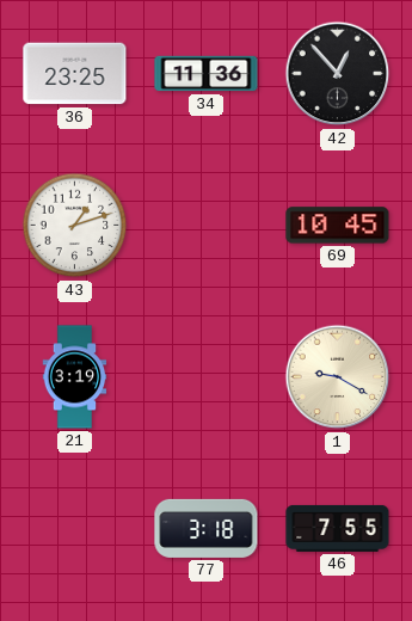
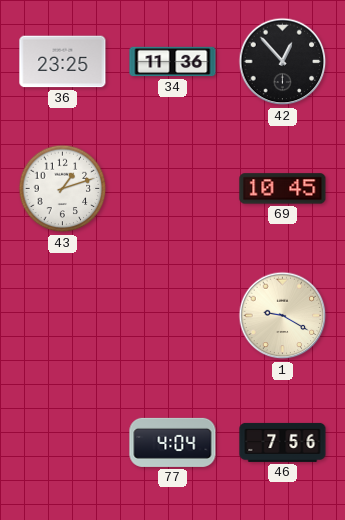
21: 3:19 -> none (75, 377)
77: 3:18 -> 4:04 (173, 442)
46: 7:55 -> 7:56 (283, 442)
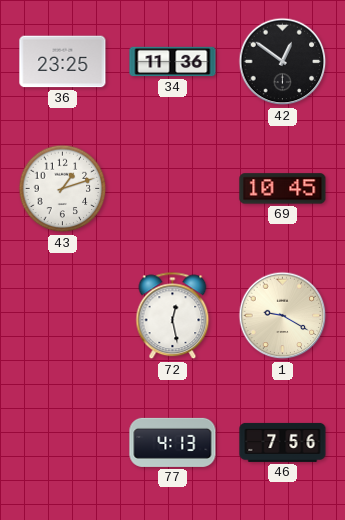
42: 12:53 -> 12:51 (283, 62)
72: none -> 12:28 (173, 316)
77: 4:04 -> 4:13 (173, 442)
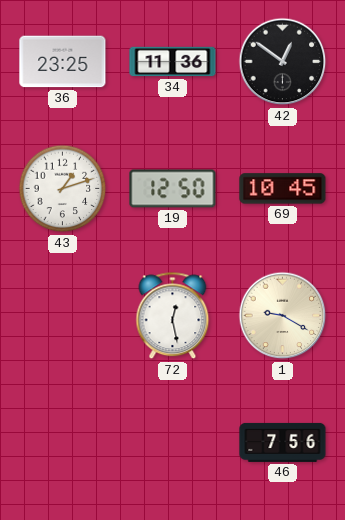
19: none -> 12:50 (173, 189)
77: 4:13 -> none (173, 442)
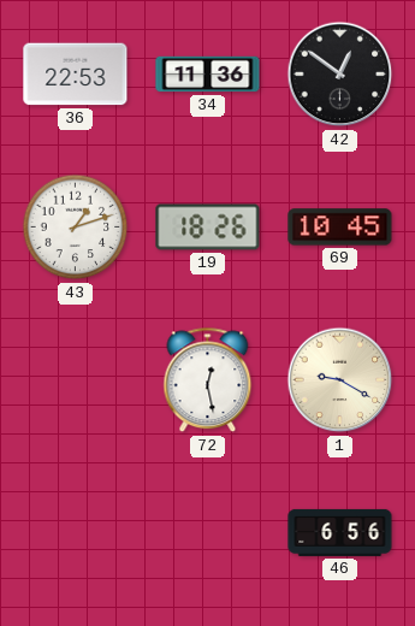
36: 23:25 -> 22:53 (76, 75)
19: 12:50 -> 18:26 (208, 228)
46: 7:56 -> 6:56 (340, 532)
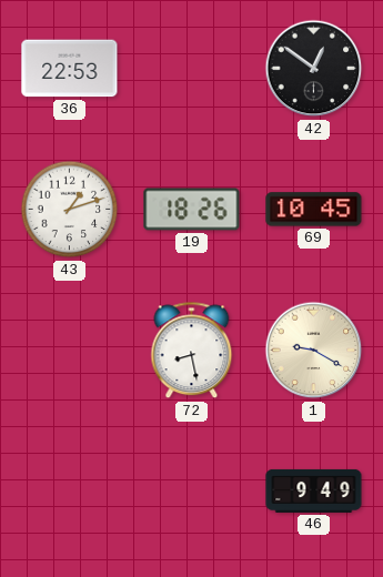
34: 11:36 -> none (208, 75)
72: 12:28 -> 8:28 (192, 351)
46: 6:56 -> 9:49 (314, 490)
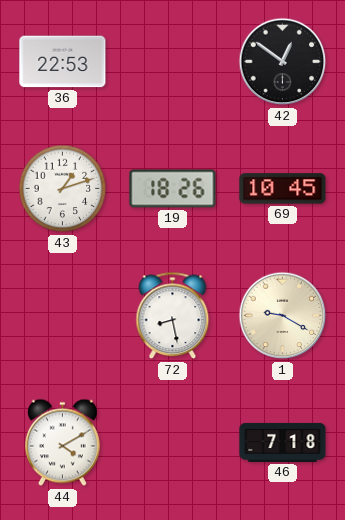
44: none -> 4:10 (62, 443)
46: 9:49 -> 7:18 (283, 442)
